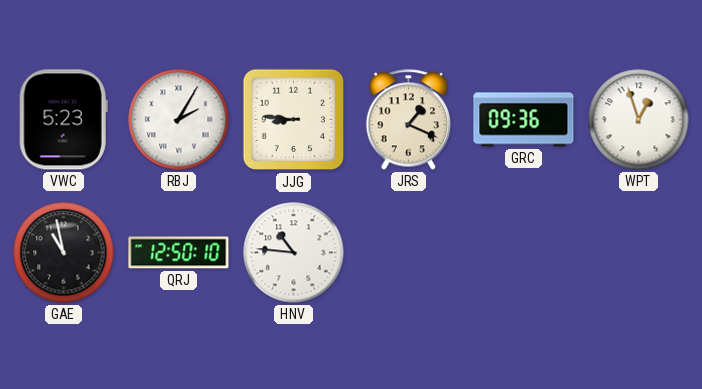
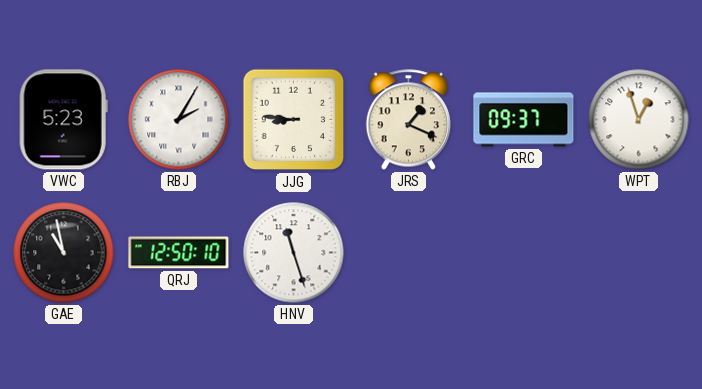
GRC: 09:36 -> 09:37 (524, 120)
HNV: 10:46 -> 11:27 (294, 253)
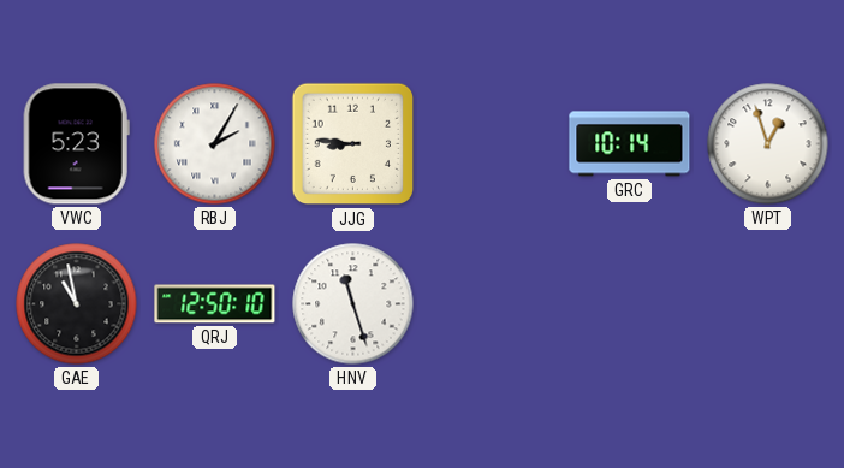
JRS: 1:19 -> none (409, 120)
GRC: 09:37 -> 10:14 (630, 144)
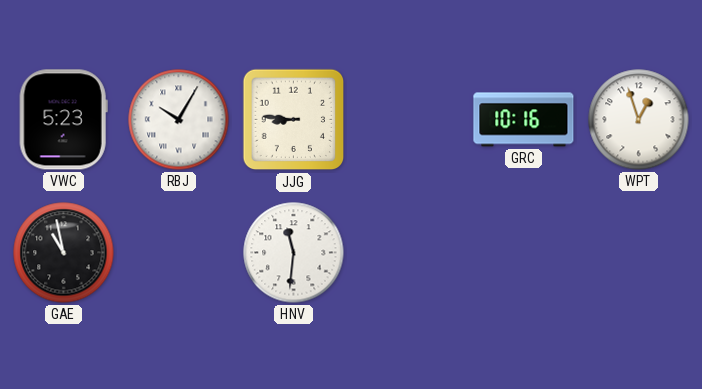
RBJ: 2:05 -> 10:05 (179, 120)
GRC: 10:14 -> 10:16 (524, 120)
QRJ: 12:50 -> none (215, 304)
HNV: 11:27 -> 11:31 (294, 253)
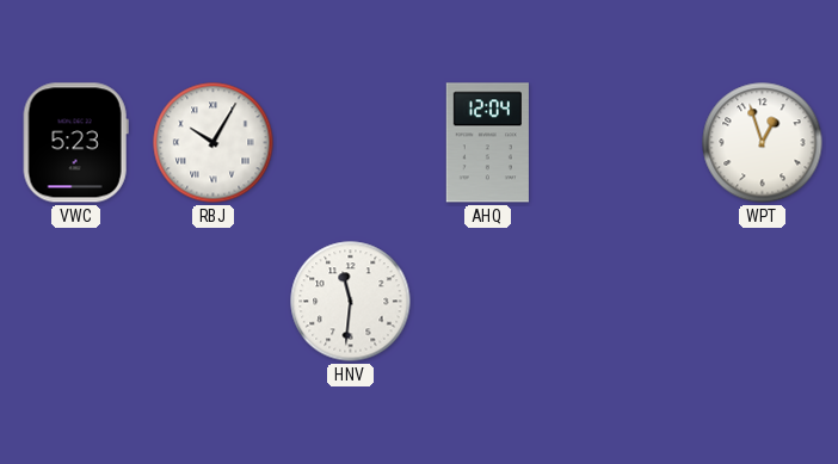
JJG: 8:46 -> none (294, 120)
AHQ: none -> 12:04 (487, 143)
GRC: 10:16 -> none (524, 120)
GAE: 10:58 -> none (64, 253)
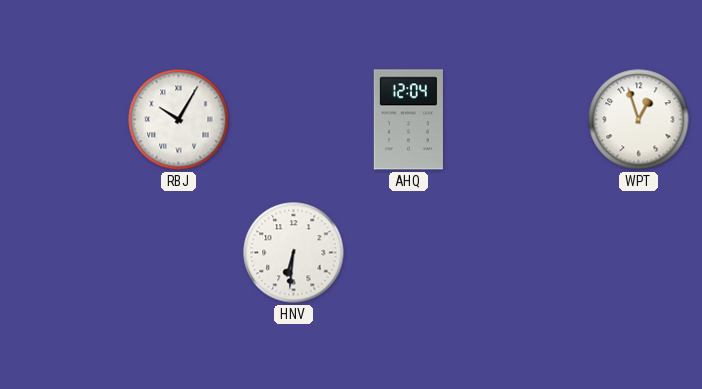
VWC: 5:23 -> none (75, 143)
HNV: 11:31 -> 6:31 (294, 253)
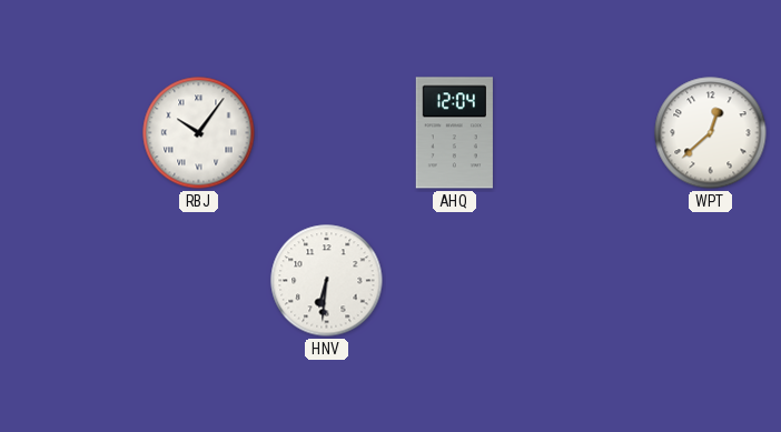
RBJ: 10:05 -> 10:06 (199, 133)
WPT: 12:57 -> 12:38 (711, 133)
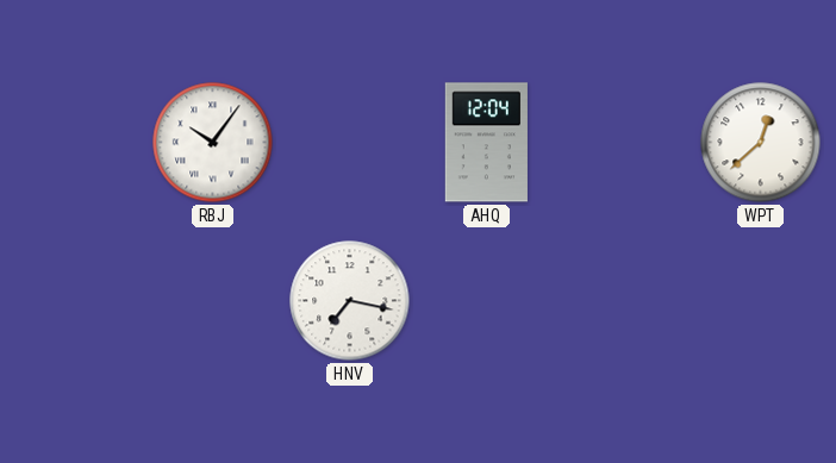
HNV: 6:31 -> 7:17 (350, 301)
